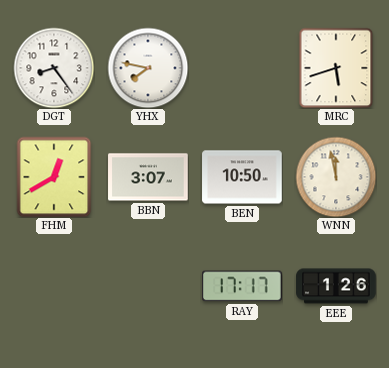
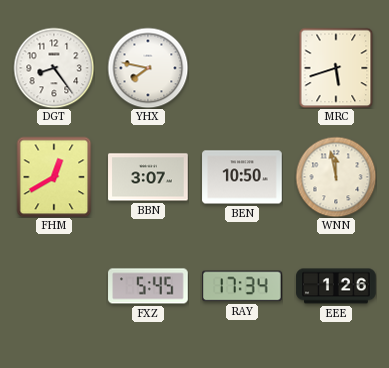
FXZ: none -> 5:45 (148, 286)
RAY: 17:17 -> 17:34 (243, 286)
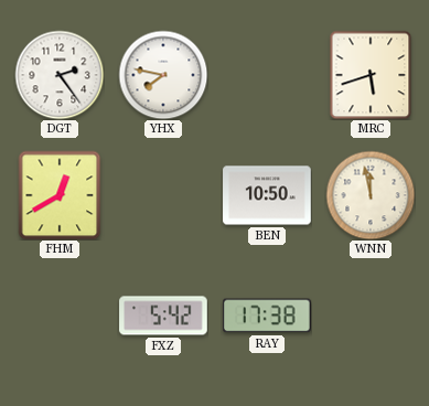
DGT: 8:24 -> 2:24 (60, 75)
BBN: 3:07 -> none (148, 177)
FXZ: 5:45 -> 5:42 (163, 316)
RAY: 17:34 -> 17:38 (268, 316)
EEE: 1:26 -> none (336, 286)
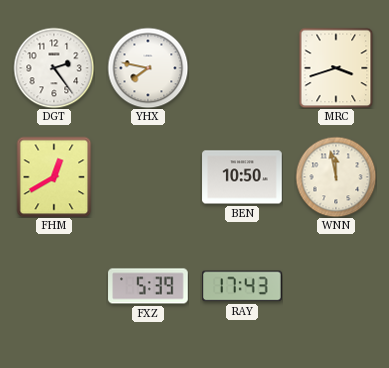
MRC: 5:42 -> 3:42 (336, 68)
FXZ: 5:42 -> 5:39 (148, 286)
RAY: 17:38 -> 17:43 (243, 286)
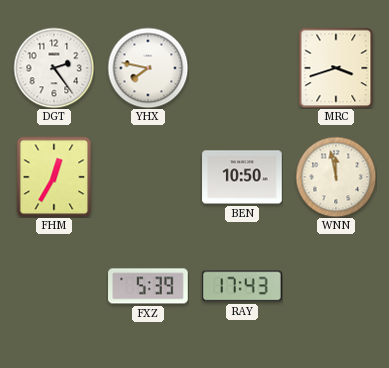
FHM: 12:40 -> 12:35 (54, 177)
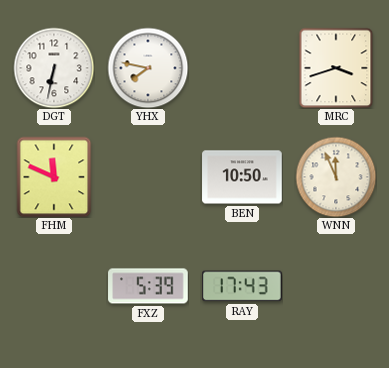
DGT: 2:24 -> 6:32 (54, 68)
FHM: 12:35 -> 11:49 (54, 177)
WNN: 11:58 -> 11:56 (336, 177)
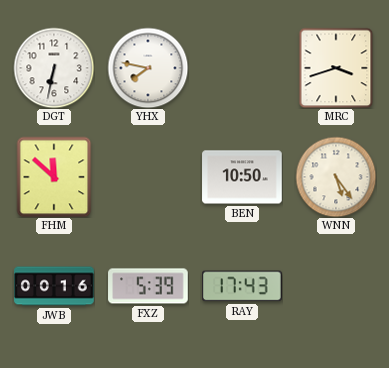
FHM: 11:49 -> 11:52 (54, 177)
WNN: 11:56 -> 5:24 (336, 177)
JWB: none -> 00:16 (54, 286)
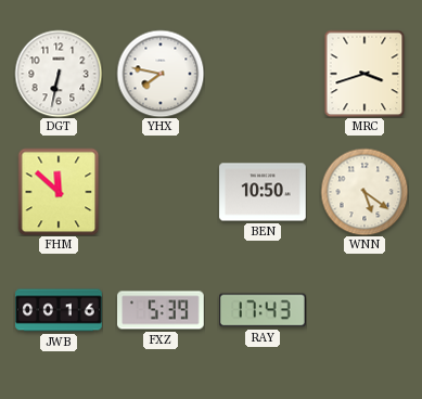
WNN: 5:24 -> 5:21 (365, 192)
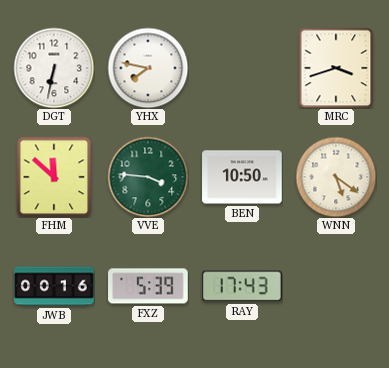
VVE: none -> 3:46 (148, 177)
